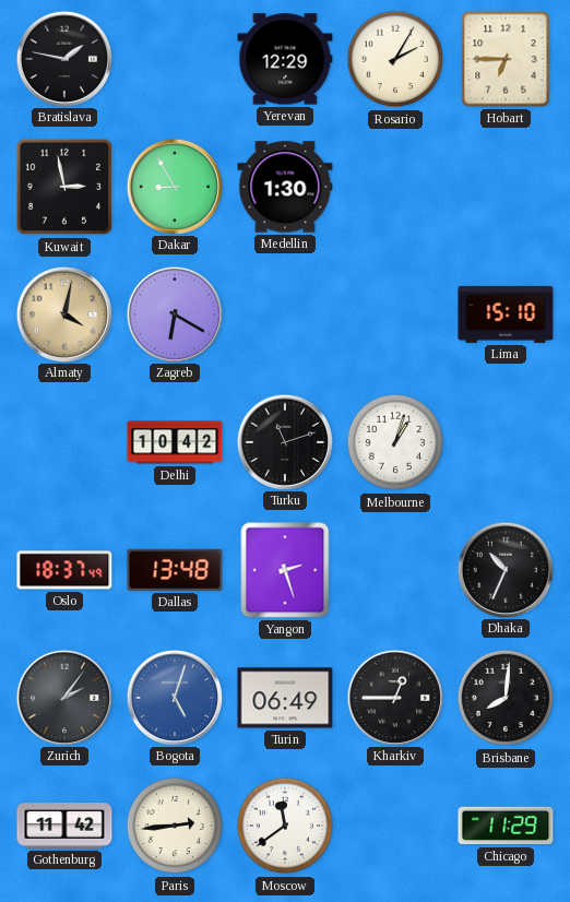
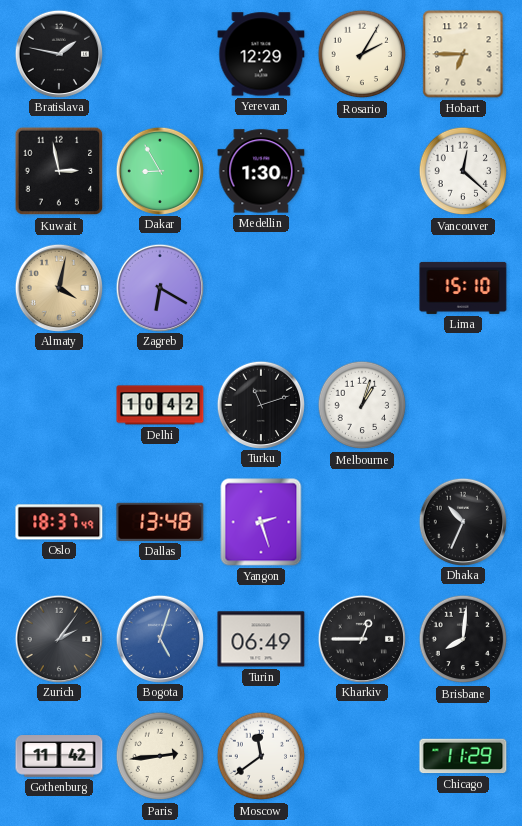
Vancouver: none -> 12:22 (463, 171)
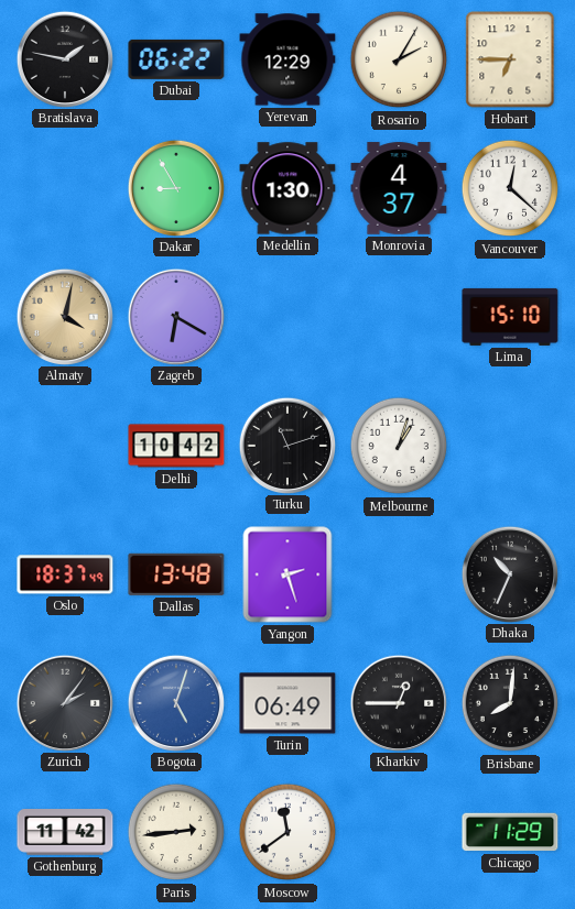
Dubai: none -> 06:22 (176, 59)
Kuwait: 2:58 -> none (59, 171)
Monrovia: none -> 4:37 (399, 188)
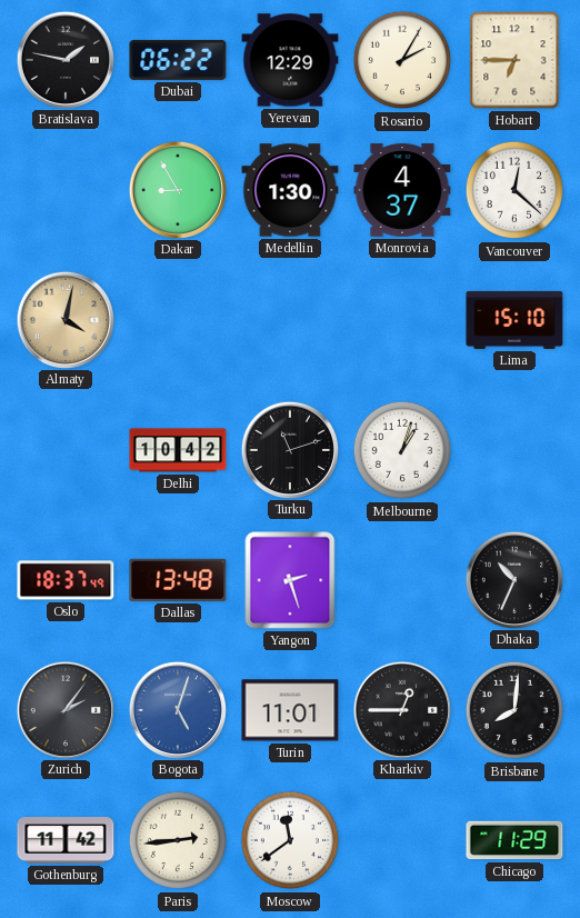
Zagreb: 6:20 -> none (175, 316)
Turin: 06:49 -> 11:01 (290, 710)
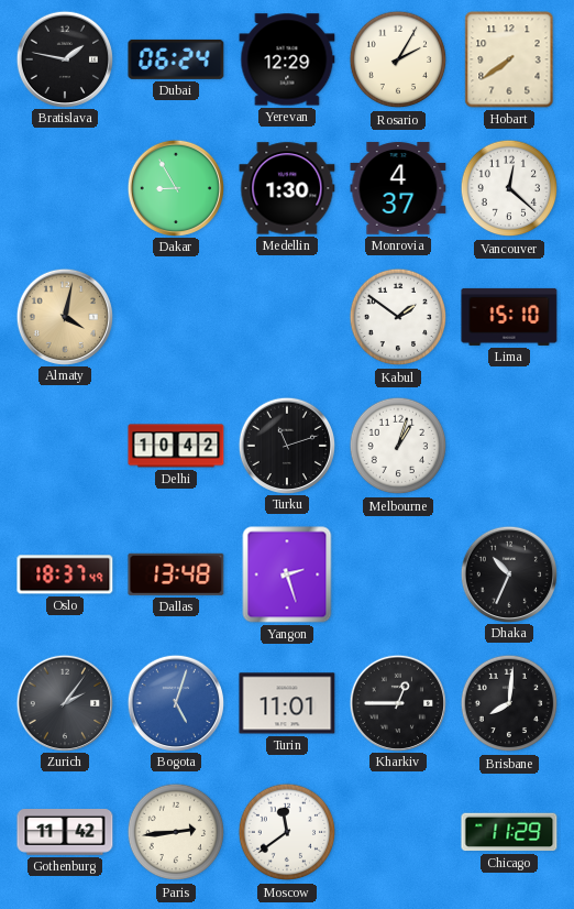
Dubai: 06:22 -> 06:24 (176, 59)
Hobart: 6:45 -> 7:39 (509, 59)
Kabul: none -> 1:51 (398, 317)
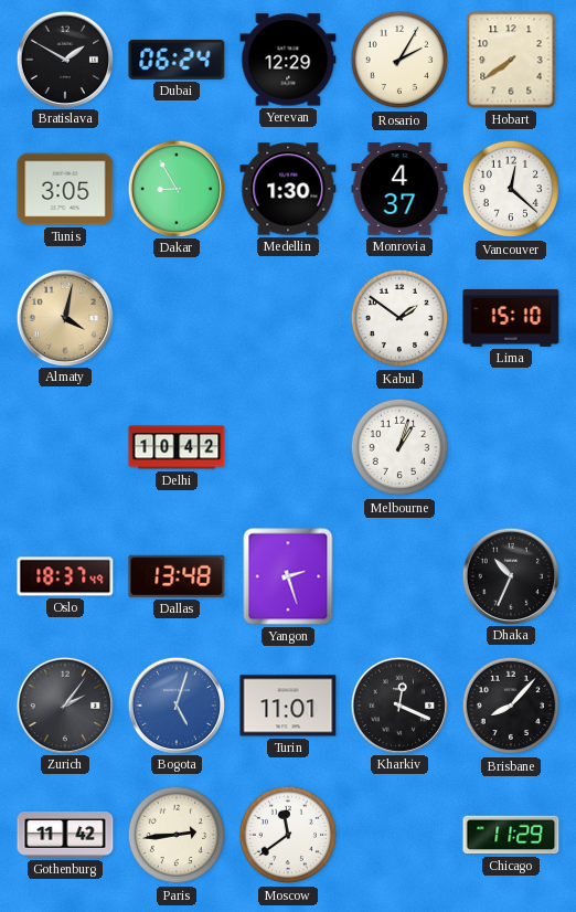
Bratislava: 1:47 -> 1:50 (64, 59)
Tunis: none -> 3:05 (65, 189)
Turku: 11:12 -> none (286, 445)
Kharkiv: 12:45 -> 12:19 (398, 704)
Brisbane: 8:01 -> 8:07 (511, 706)
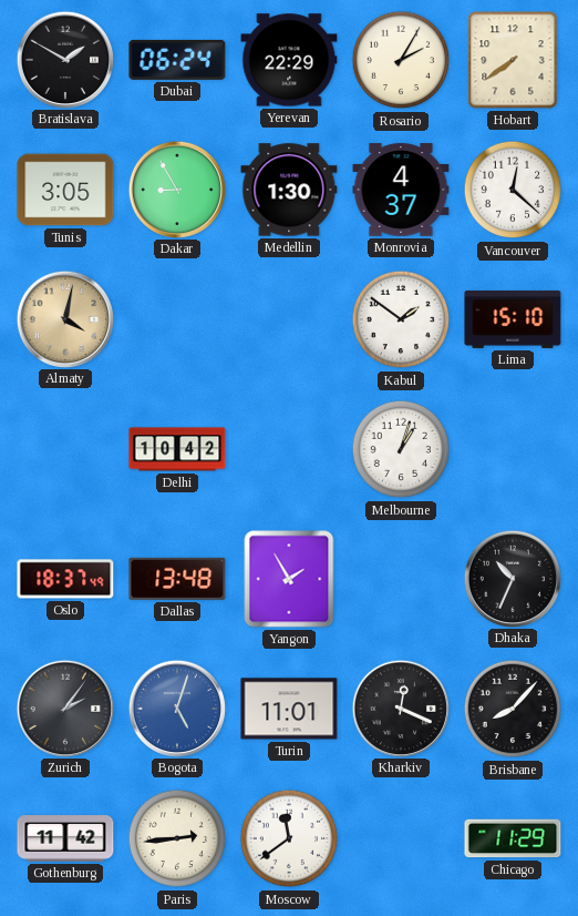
Yerevan: 12:29 -> 22:29 (289, 60)
Yangon: 2:27 -> 1:55 (289, 579)
